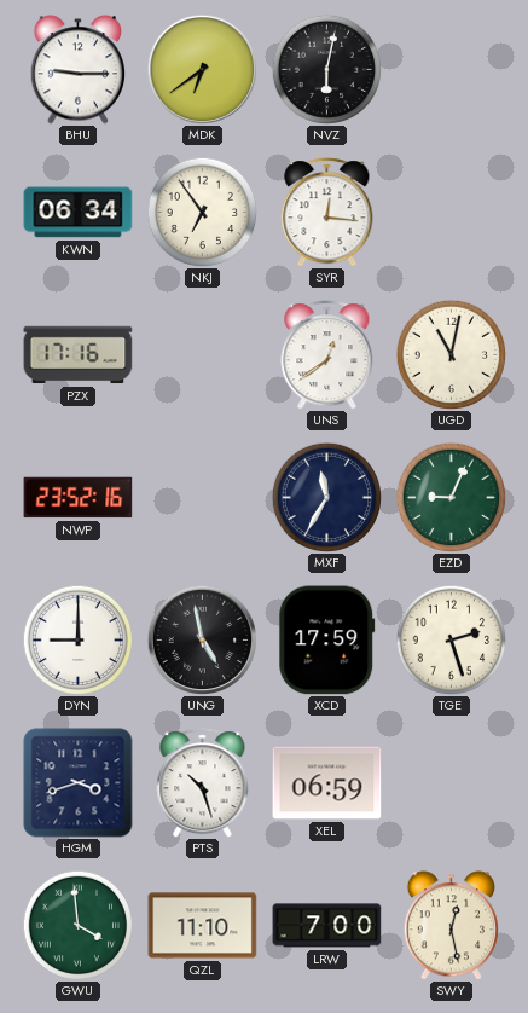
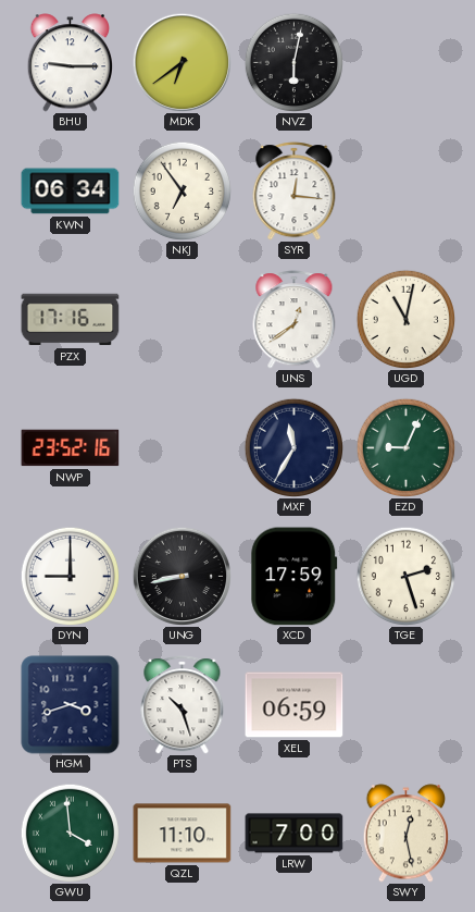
UNG: 4:58 -> 8:43 (182, 576)
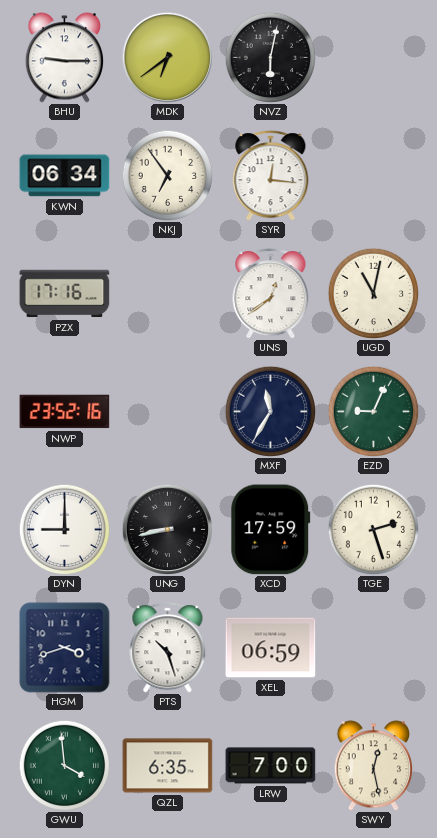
QZL: 11:10 -> 6:35 (168, 766)
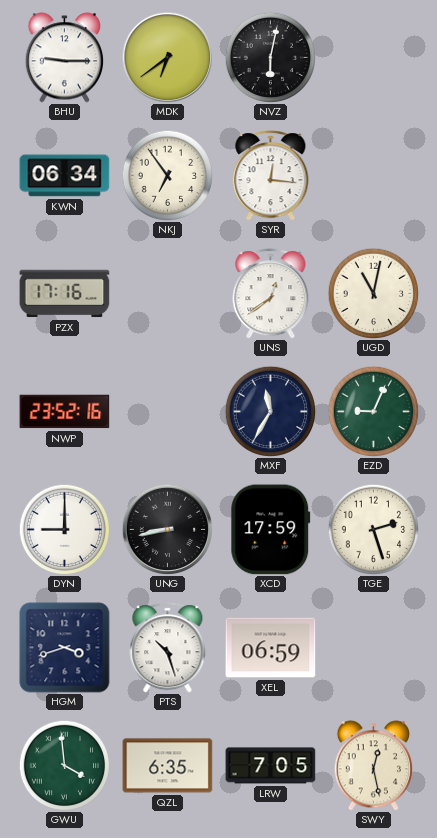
LRW: 7:00 -> 7:05 (271, 766)
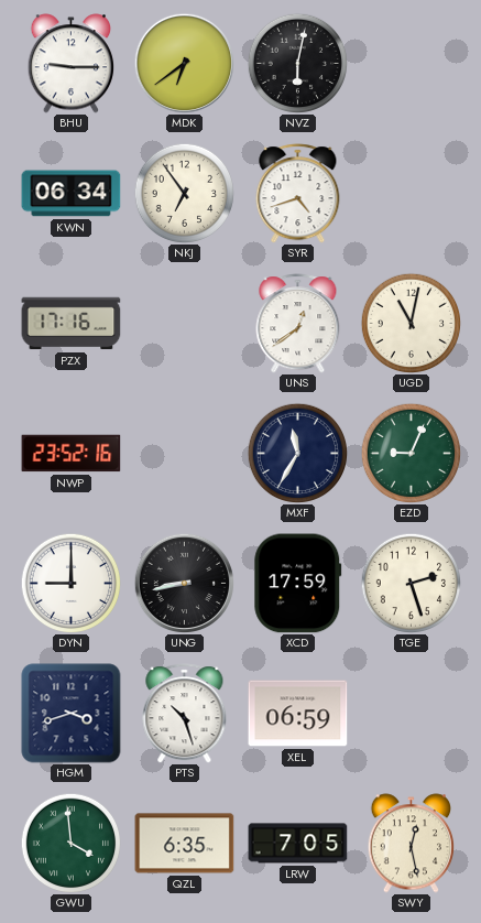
SYR: 12:16 -> 4:42 (298, 194)
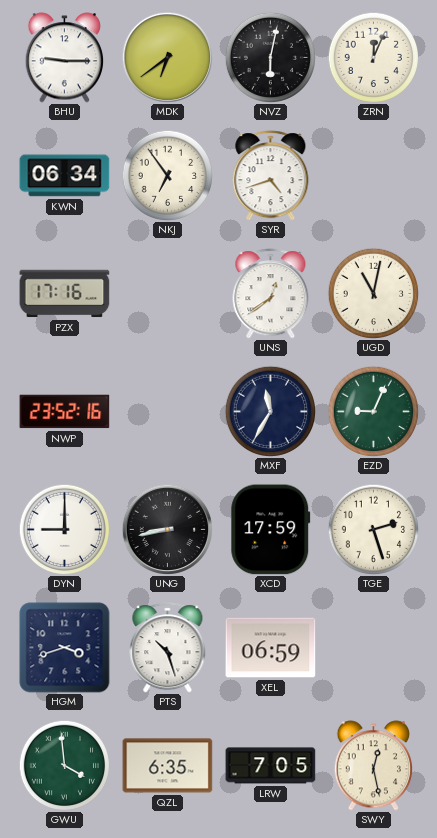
ZRN: none -> 12:04 (373, 57)
